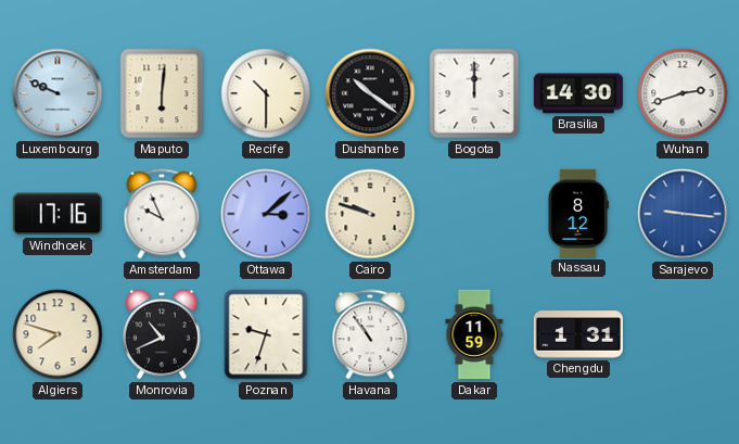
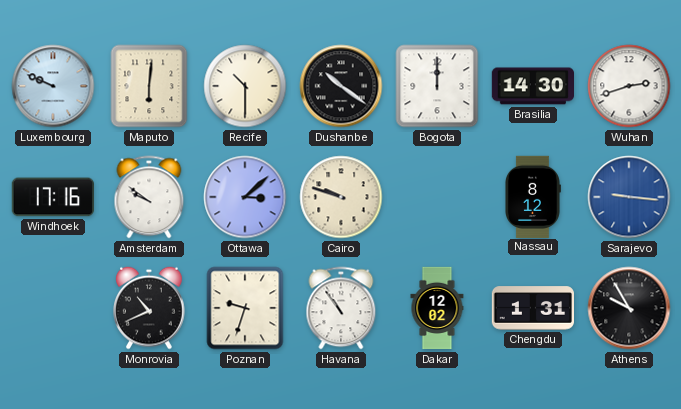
Amsterdam: 9:56 -> 9:51 (149, 197)
Algiers: 7:48 -> none (58, 334)
Dakar: 11:59 -> 12:02 (437, 308)
Athens: none -> 9:55 (629, 308)
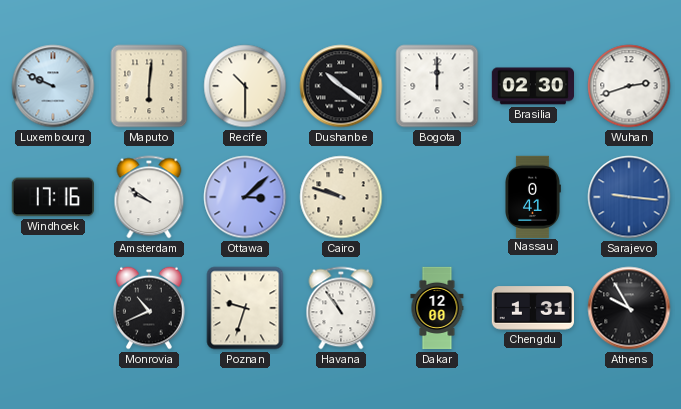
Brasilia: 14:30 -> 02:30 (533, 86)
Nassau: 8:12 -> 0:41 (533, 196)
Dakar: 12:02 -> 12:00 (437, 308)
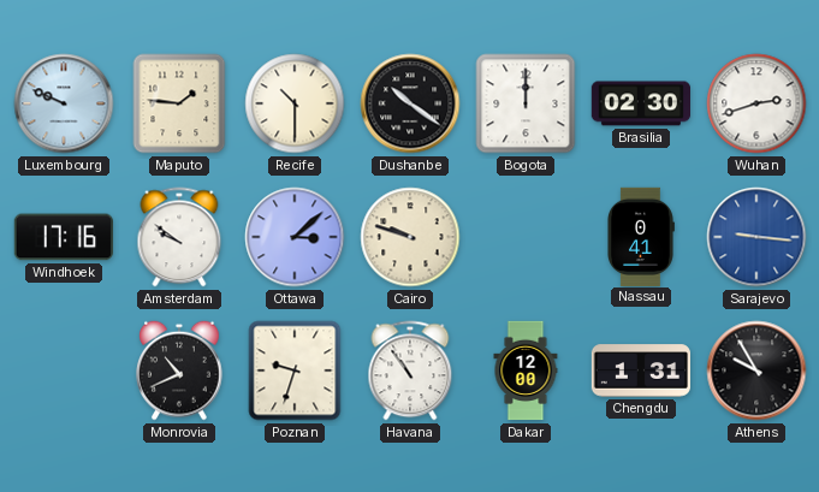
Maputo: 6:01 -> 1:46 (179, 103)
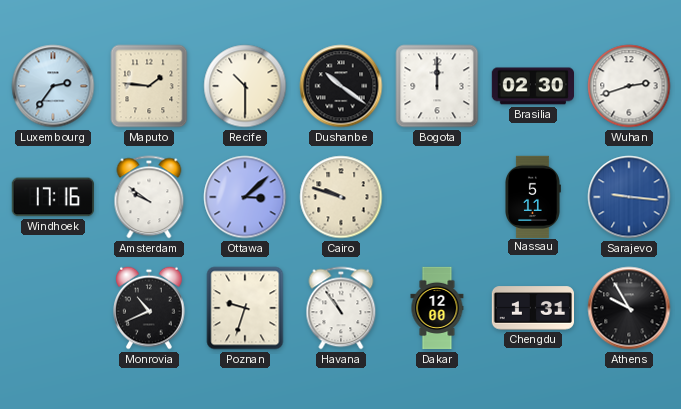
Luxembourg: 9:49 -> 2:36 (53, 86)
Nassau: 0:41 -> 5:11 (533, 196)
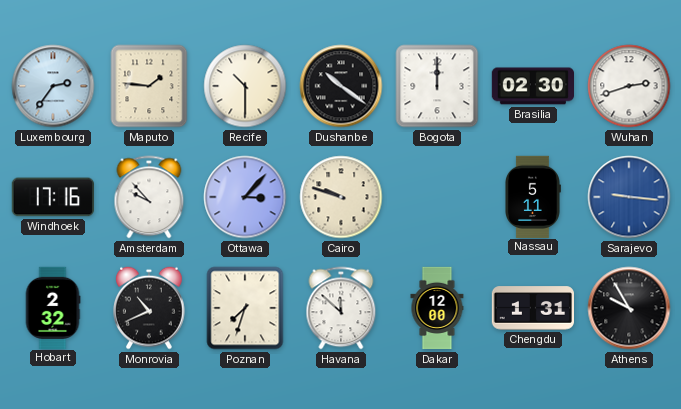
Amsterdam: 9:51 -> 9:53 (149, 197)
Ottawa: 3:08 -> 3:07 (245, 197)
Hobart: none -> 2:32 (53, 307)
Poznan: 9:33 -> 7:33 (245, 308)
Havana: 10:54 -> 11:52 (341, 308)
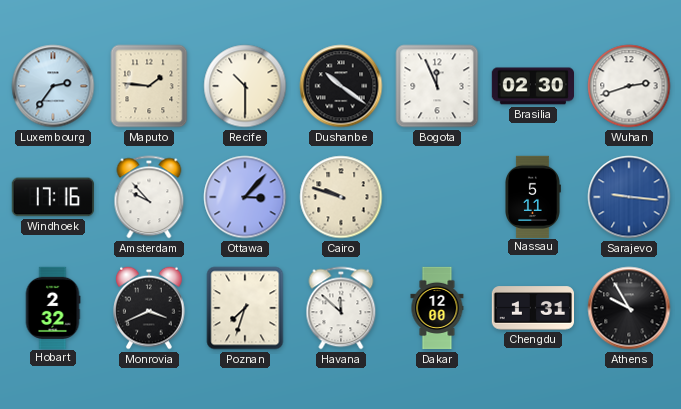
Bogota: 12:00 -> 11:56 (437, 86)
Monrovia: 10:41 -> 3:41 (149, 308)
